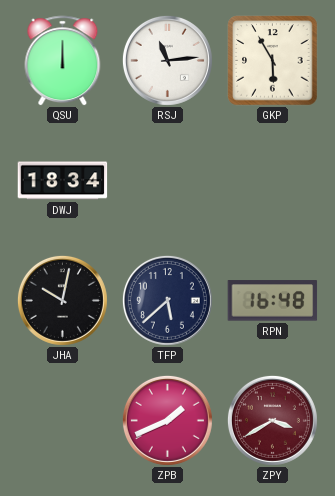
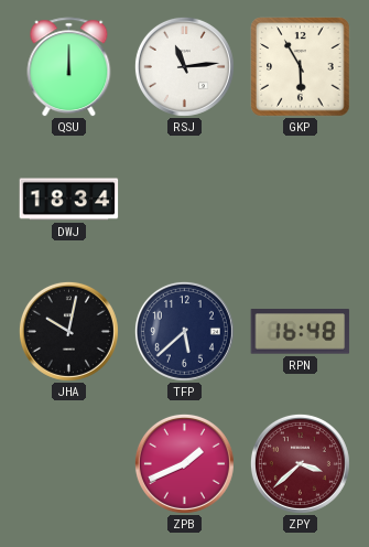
ZPY: 3:40 -> 3:38 (300, 463)
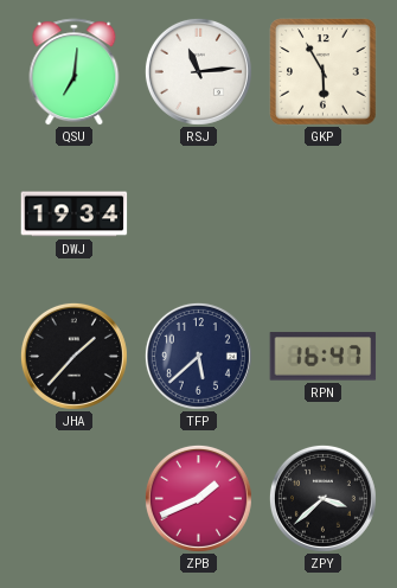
QSU: 12:00 -> 7:01 (75, 72)
DWJ: 18:34 -> 19:34 (75, 215)
JHA: 10:02 -> 1:37 (73, 356)
RPN: 16:48 -> 16:47 (324, 357)
ZPY dial: burgundy -> black (322, 498)
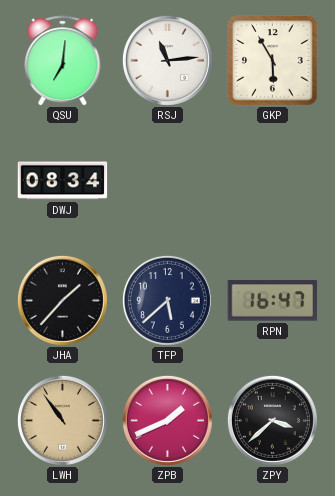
DWJ: 19:34 -> 08:34 (63, 181)
LWH: none -> 10:54 (62, 420)
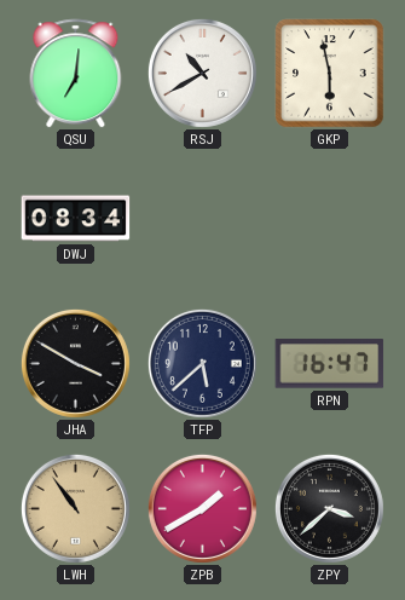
RSJ: 11:14 -> 10:40 (202, 73)
GKP: 5:55 -> 5:58 (330, 74)
JHA: 1:37 -> 3:50 (75, 363)
ZPB: 1:41 -> 1:40 (202, 508)
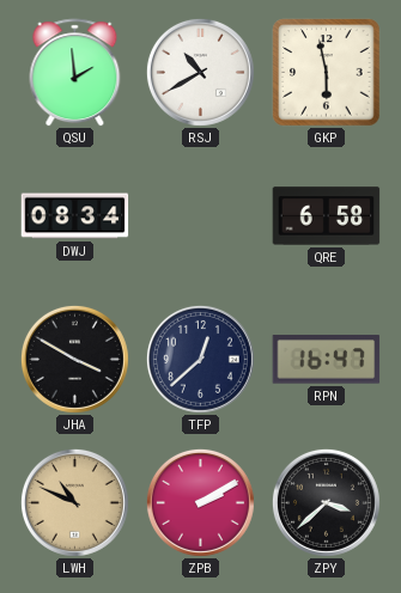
QSU: 7:01 -> 1:59 (75, 73)
QRE: none -> 6:58 (327, 216)
TFP: 5:38 -> 12:38 (200, 359)
LWH: 10:54 -> 10:49 (74, 502)
ZPB: 1:40 -> 2:10 (200, 502)
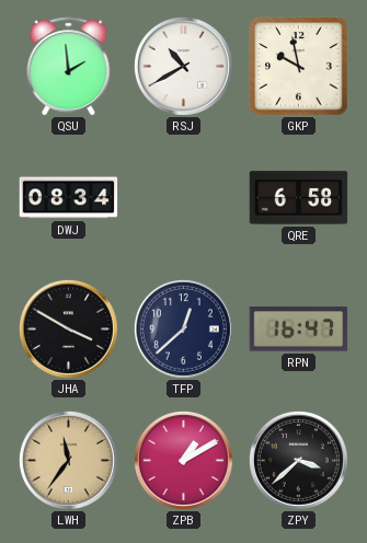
GKP: 5:58 -> 9:58 (299, 67)
LWH: 10:49 -> 11:36 (68, 460)
ZPB: 2:10 -> 1:10 (183, 460)
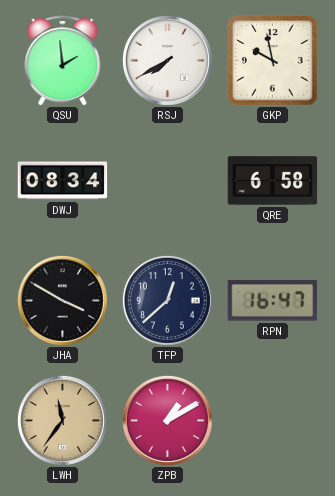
RSJ: 10:40 -> 7:40 (167, 60)
ZPY: 3:38 -> none (298, 460)
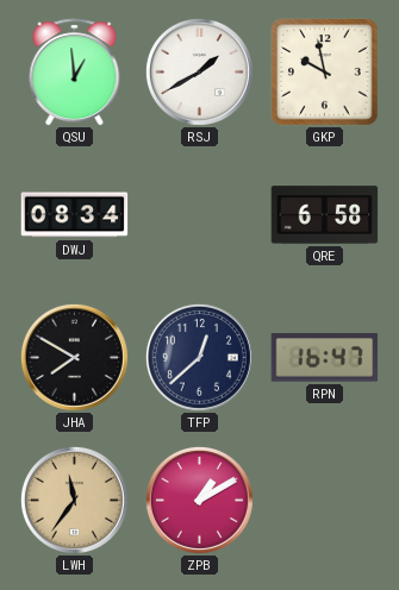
QSU: 1:59 -> 12:59 (75, 73)
RSJ: 7:40 -> 1:40 (199, 71)
JHA: 3:50 -> 7:50 (74, 357)
